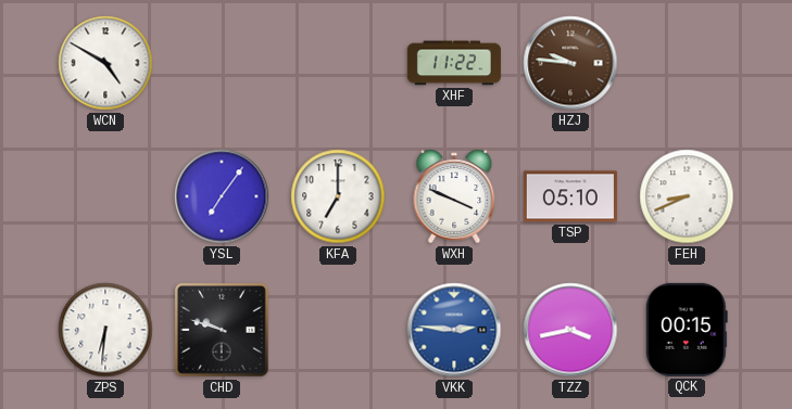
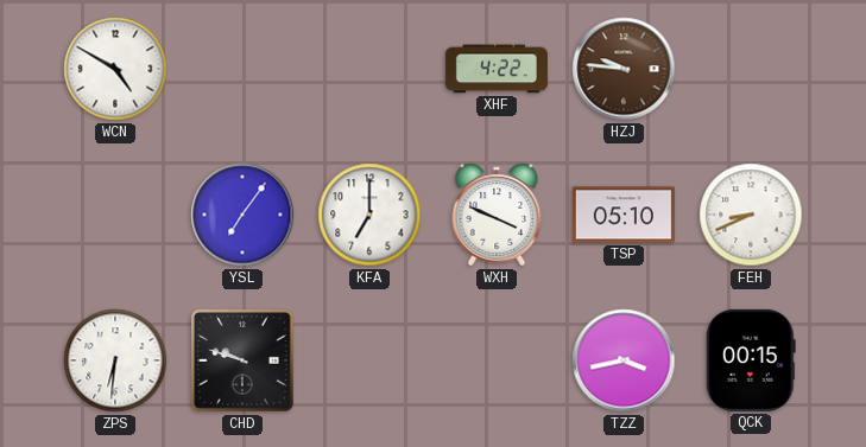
XHF: 11:22 -> 4:22 (497, 69)
VKK: 2:46 -> none (454, 330)
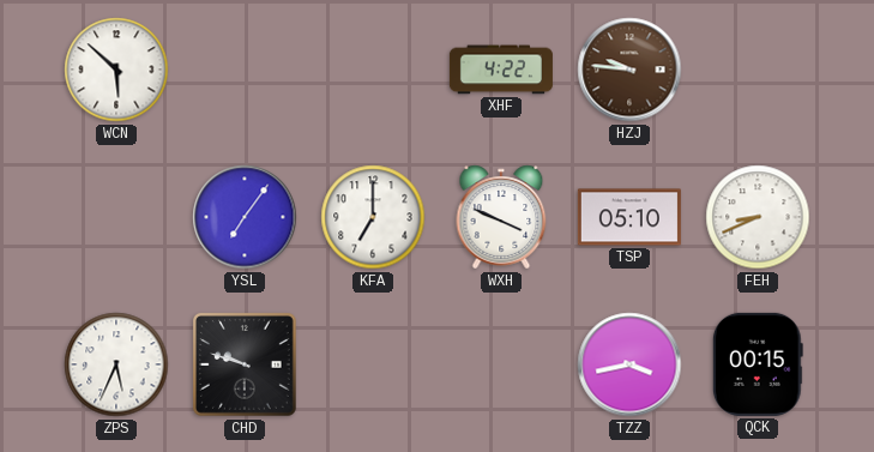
WCN: 4:50 -> 5:52 (116, 70)
ZPS: 6:31 -> 5:34 (116, 364)
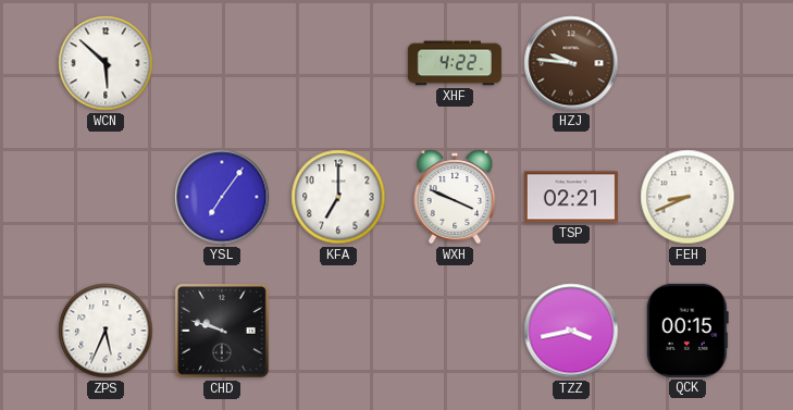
TSP: 05:10 -> 02:21 (571, 197)
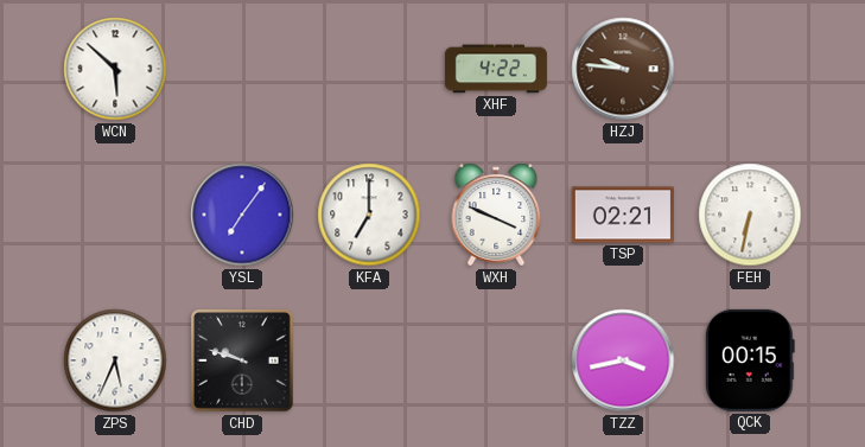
FEH: 8:41 -> 6:32 (750, 215)
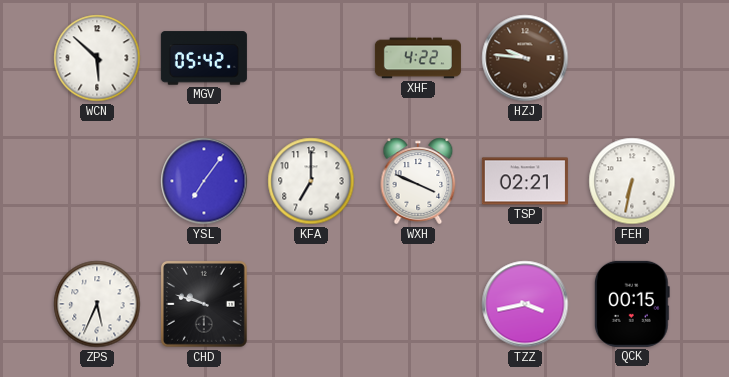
MGV: none -> 05:42 (204, 58)
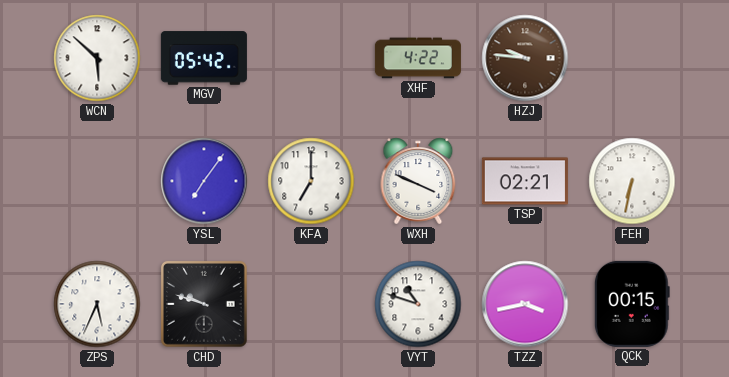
VYT: none -> 10:48 (418, 304)
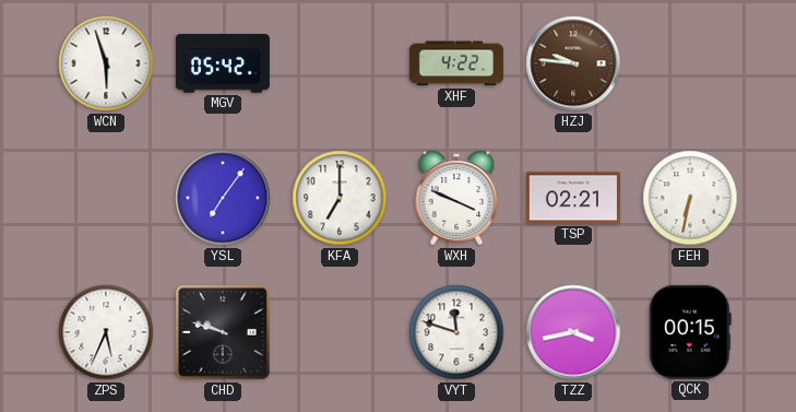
WCN: 5:52 -> 5:57 (106, 63)
VYT: 10:48 -> 11:48 (456, 332)
